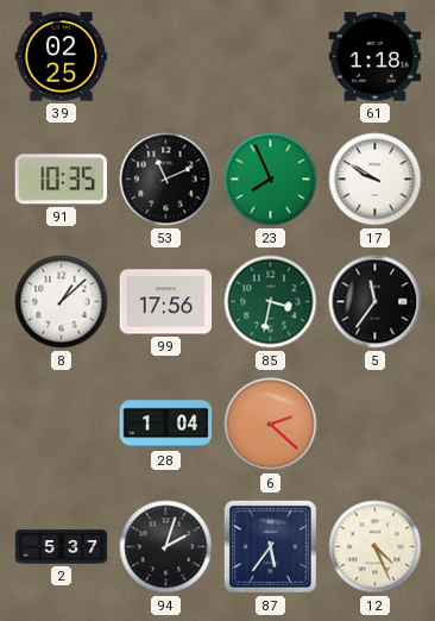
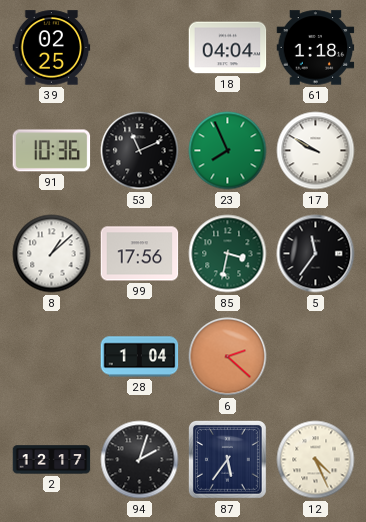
18: none -> 04:04 (228, 48)
91: 10:35 -> 10:36 (52, 151)
2: 5:37 -> 12:17 (52, 460)
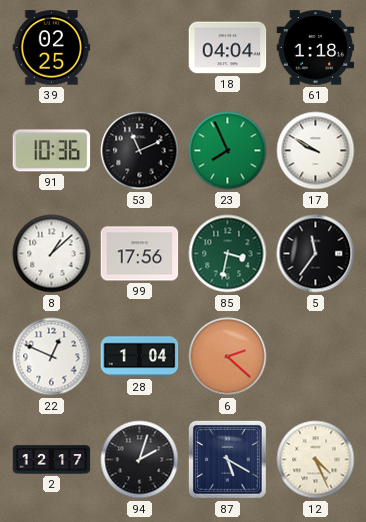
22: none -> 12:49 (52, 357)
87: 5:36 -> 5:20 (227, 459)
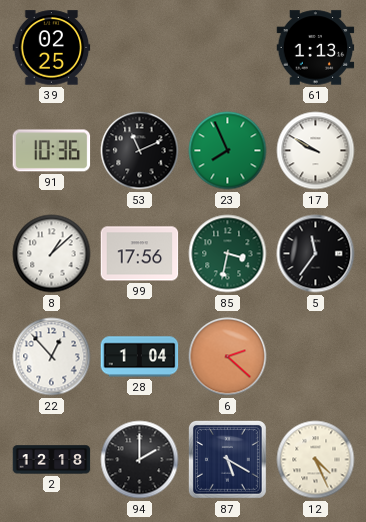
18: 04:04 -> none (228, 48)
61: 1:18 -> 1:13 (316, 48)
22: 12:49 -> 12:53 (52, 357)
2: 12:17 -> 12:18 (52, 460)
94: 2:03 -> 2:00 (140, 460)
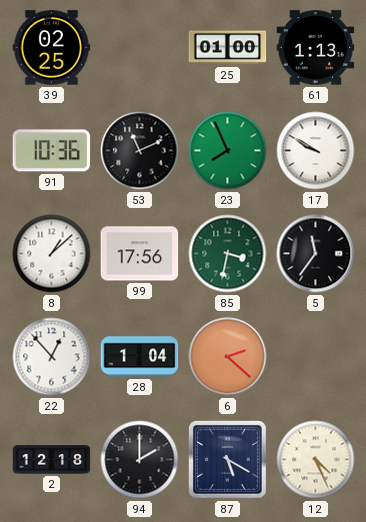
25: none -> 01:00 (228, 48)
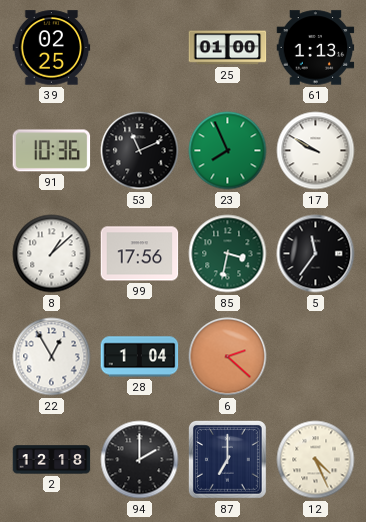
22: 12:53 -> 12:55 (52, 357)
87: 5:20 -> 7:00 (227, 459)
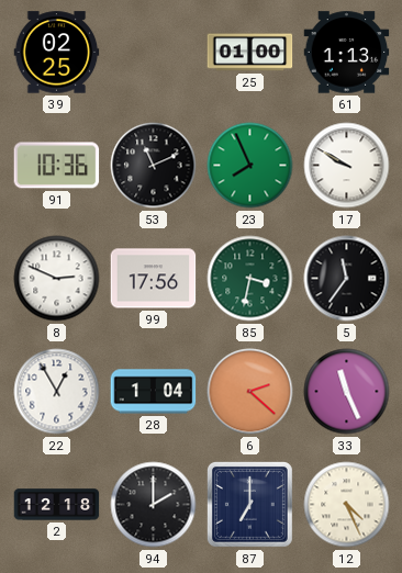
8: 1:08 -> 2:49 (57, 279)
33: none -> 11:26 (347, 392)
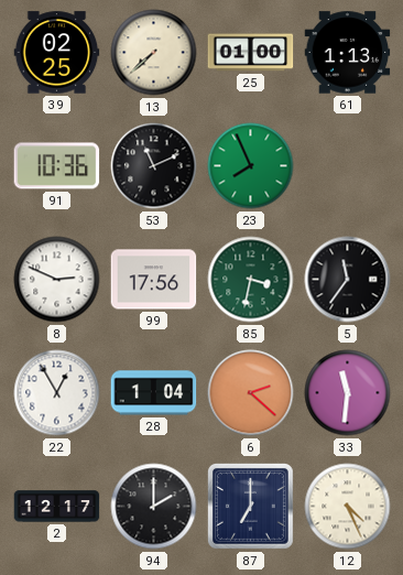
13: none -> 7:38 (154, 53)
17: 9:50 -> none (347, 166)
33: 11:26 -> 11:31 (348, 393)
2: 12:18 -> 12:17 (57, 507)
